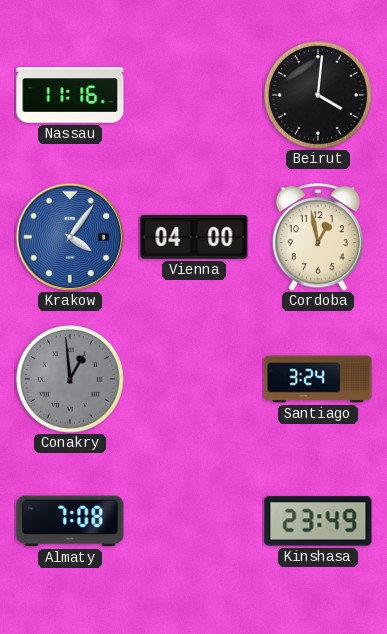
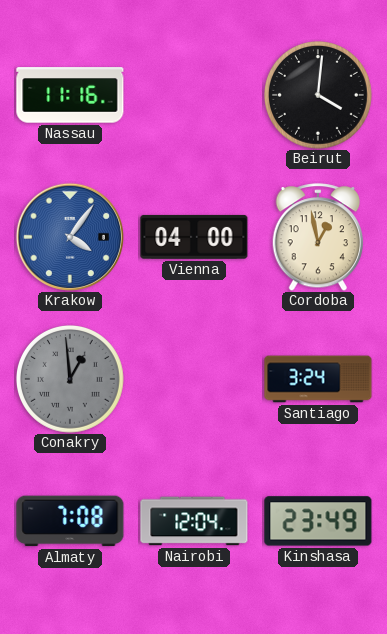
Nairobi: none -> 12:04 (194, 521)
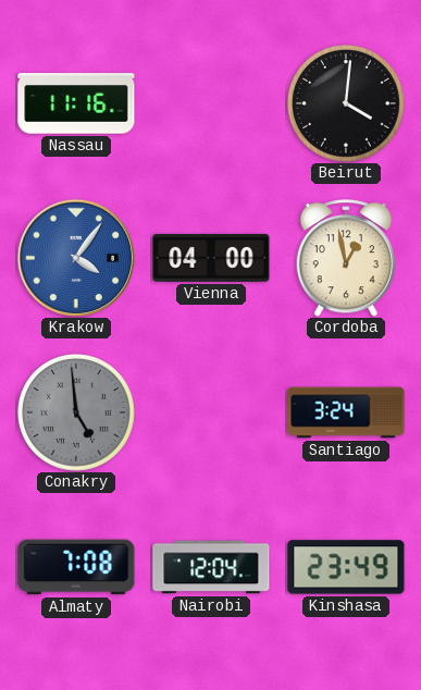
Conakry: 12:59 -> 4:59 (77, 414)
